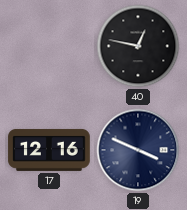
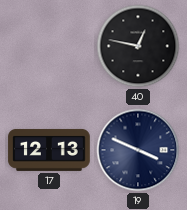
17: 12:16 -> 12:13 (49, 150)
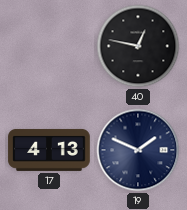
17: 12:13 -> 4:13 (49, 150)
19: 3:49 -> 1:49 (138, 150)
